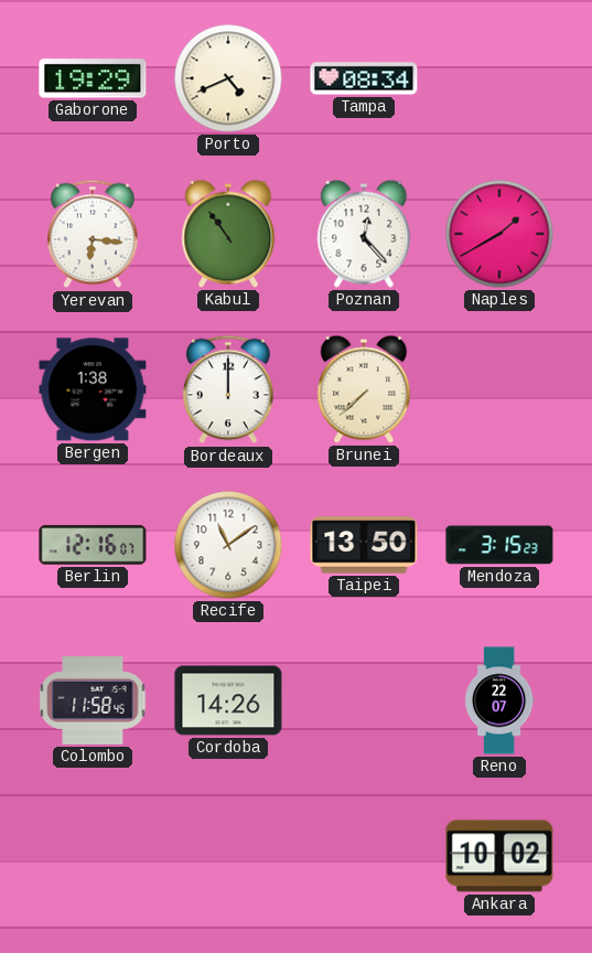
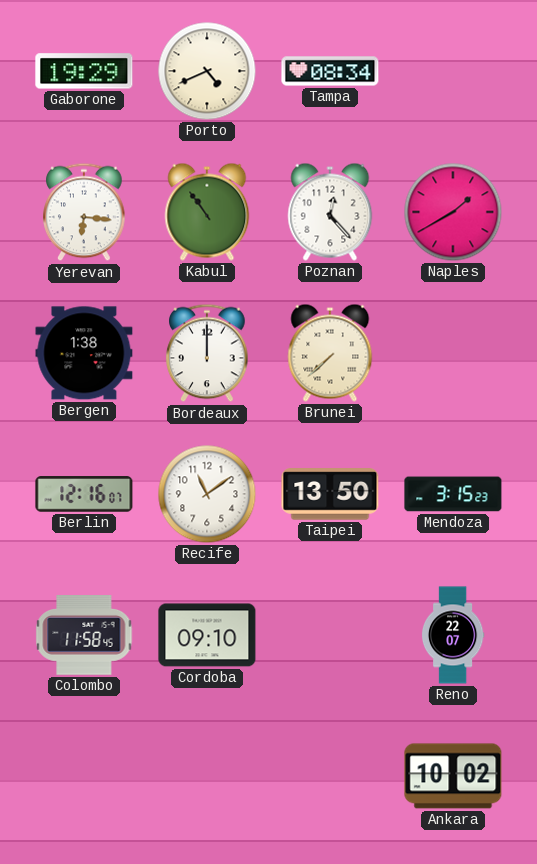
Cordoba: 14:26 -> 09:10 (207, 635)
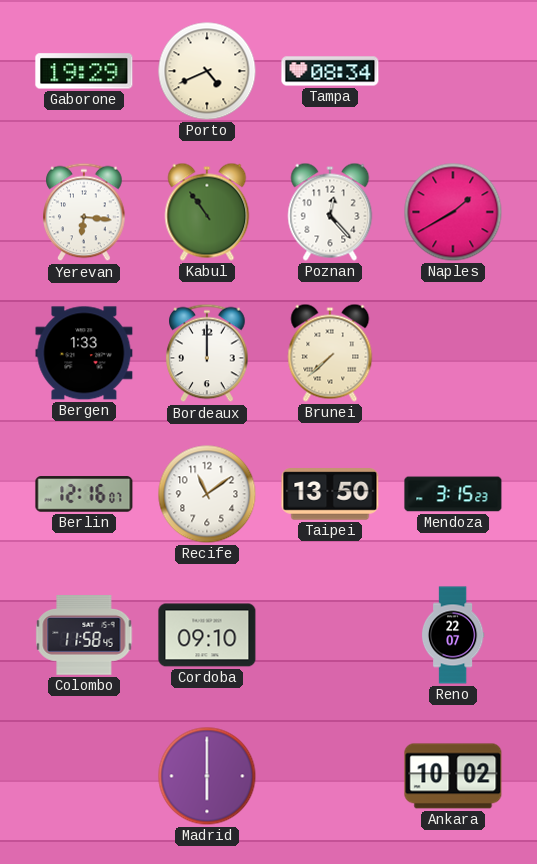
Bergen: 1:38 -> 1:33 (84, 353)
Madrid: none -> 6:00 (207, 776)
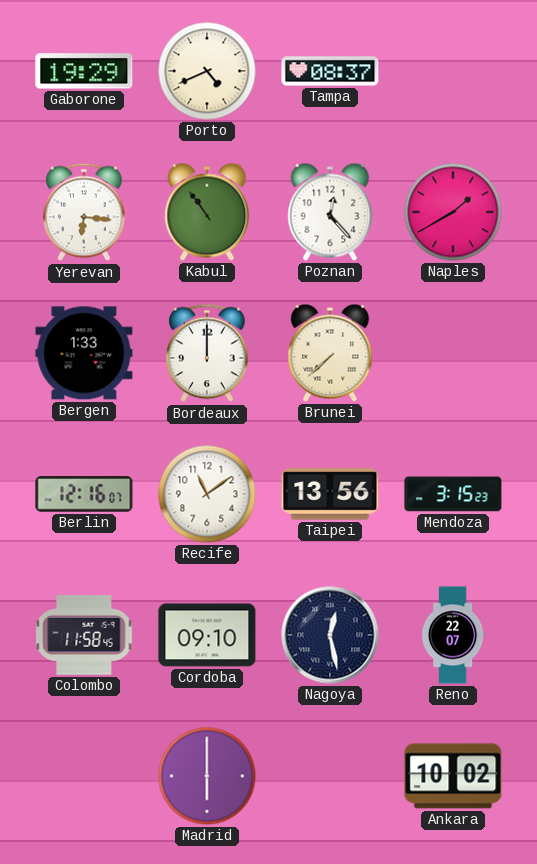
Tampa: 08:34 -> 08:37 (330, 71)
Taipei: 13:50 -> 13:56 (330, 494)
Nagoya: none -> 12:28 (330, 635)
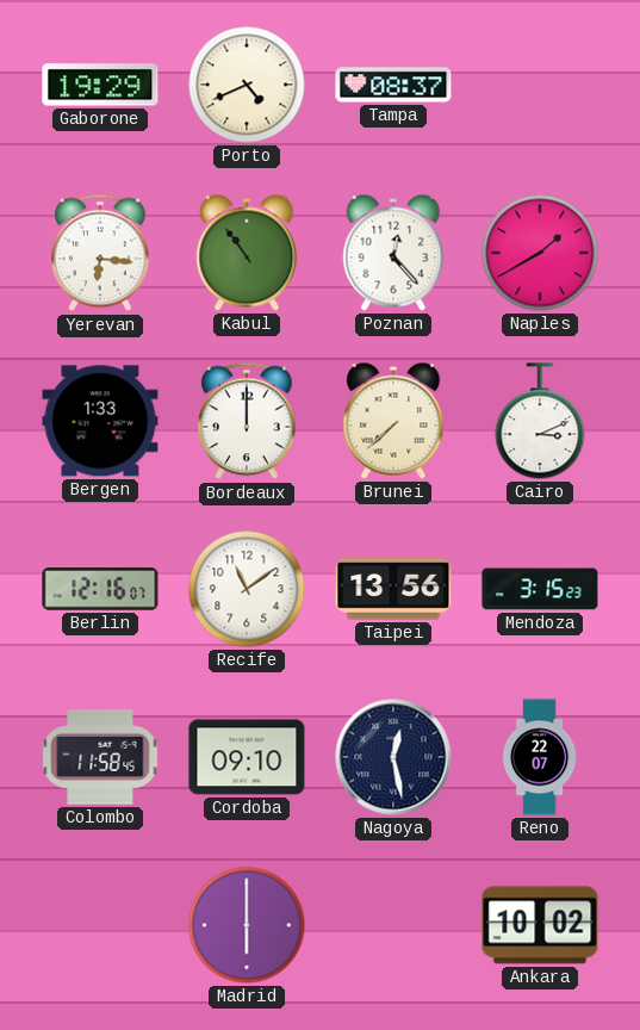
Cairo: none -> 3:11 (540, 421)
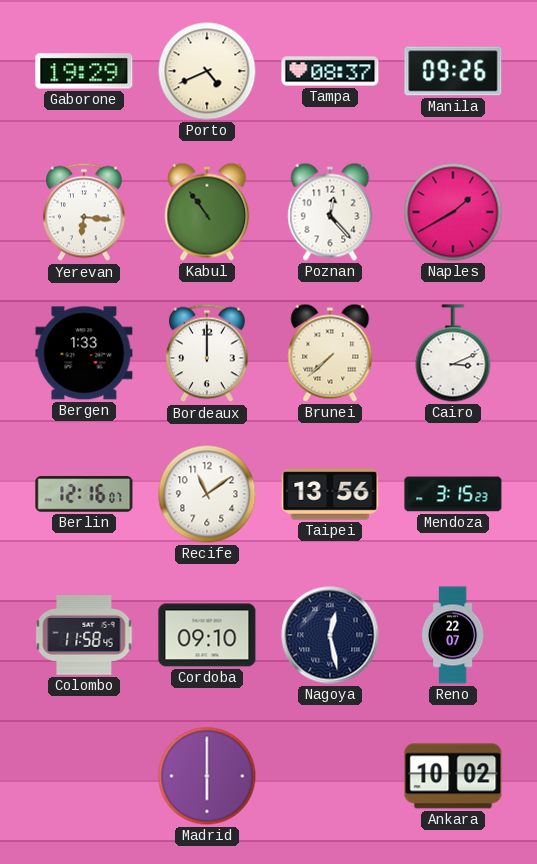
Manila: none -> 09:26 (453, 71)
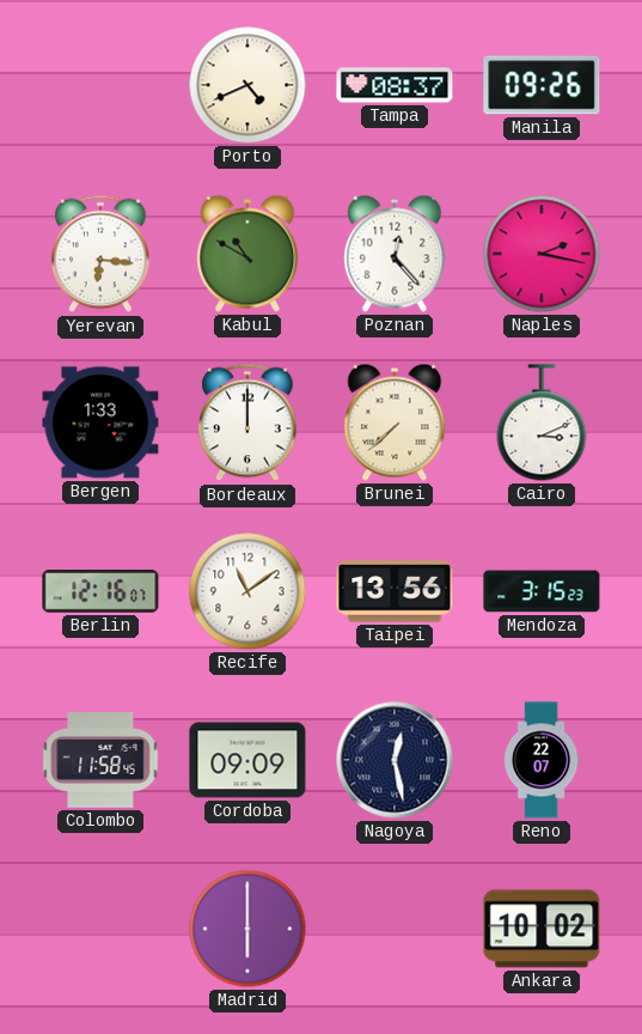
Gaborone: 19:29 -> none (84, 71)
Kabul: 10:54 -> 10:50 (247, 254)
Naples: 1:40 -> 2:17 (542, 254)
Cordoba: 09:10 -> 09:09 (247, 760)
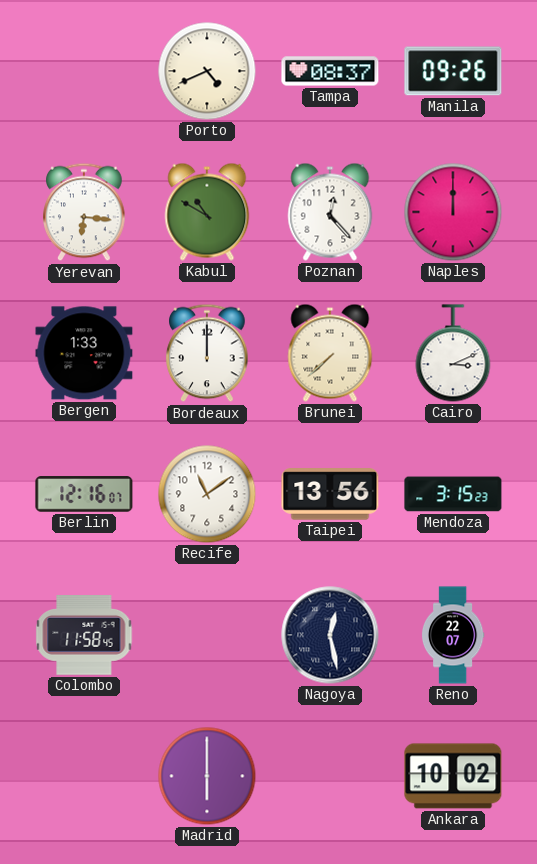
Naples: 2:17 -> 12:00 (453, 212)
Cordoba: 09:09 -> none (247, 760)
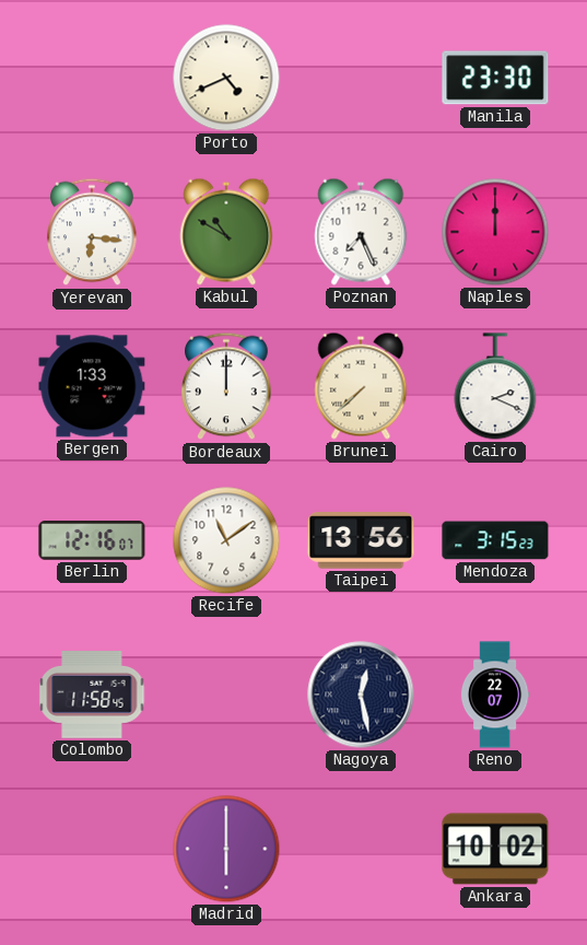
Tampa: 08:37 -> none (330, 71)
Manila: 09:26 -> 23:30 (495, 78)
Poznan: 12:23 -> 7:26 (361, 232)
Cairo: 3:11 -> 2:19 (495, 386)
